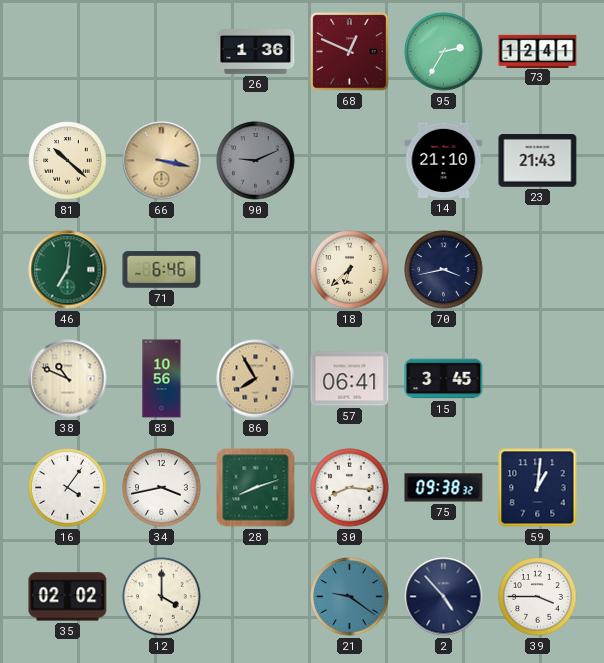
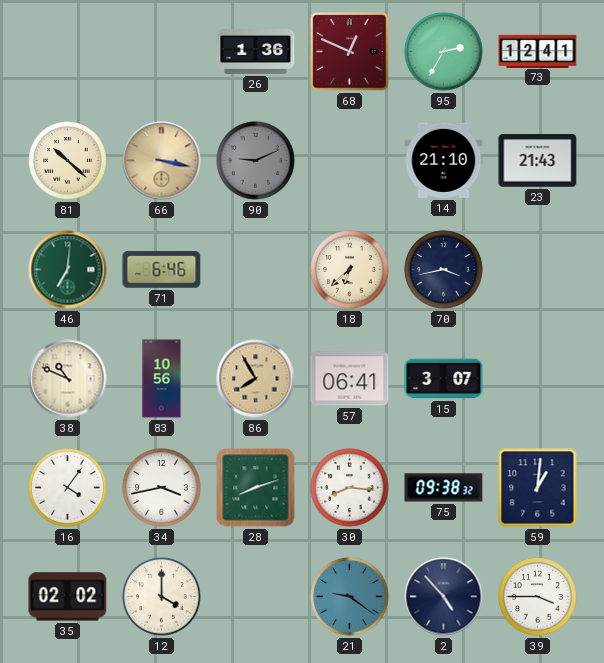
15: 3:45 -> 3:07 (444, 379)
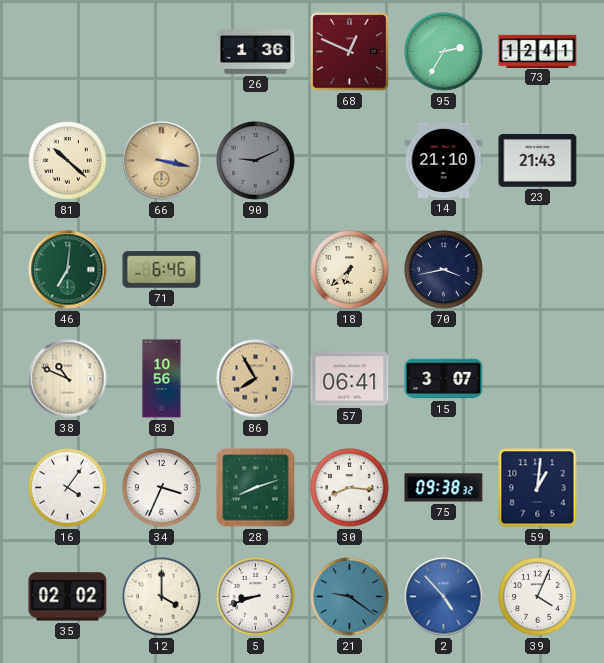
34: 3:43 -> 3:34 (162, 488)
5: none -> 8:42 (256, 597)
2 dial: navy -> blue (444, 597)
39: 3:45 -> 4:04 (538, 597)
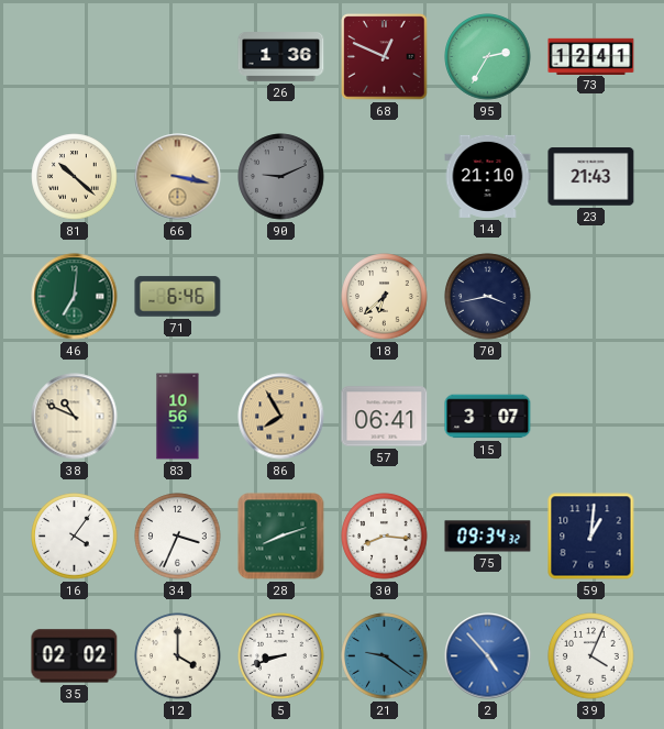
75: 09:38 -> 09:34 (488, 537)
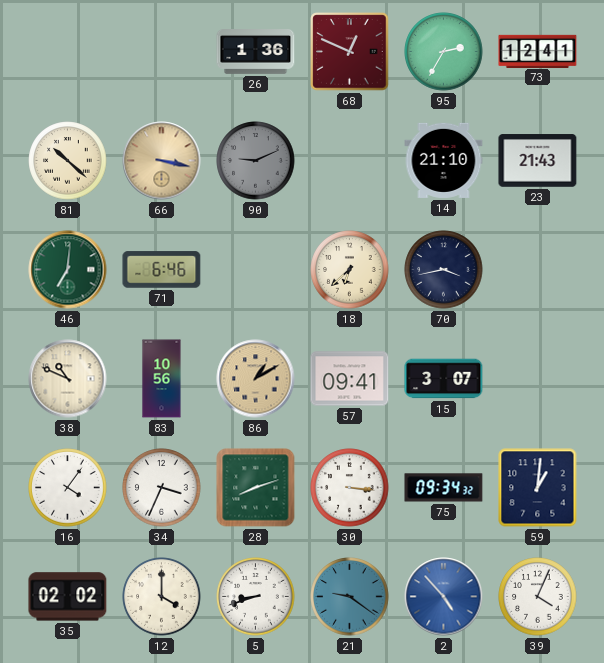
86: 7:55 -> 1:10 (256, 379)
57: 06:41 -> 09:41 (350, 379)
30: 8:16 -> 3:16 (350, 488)
